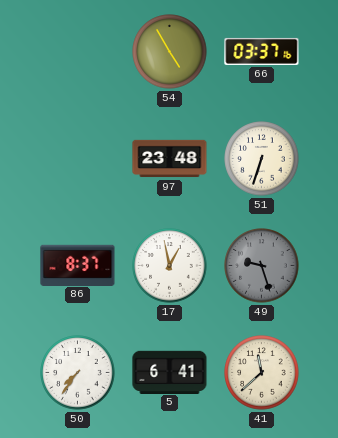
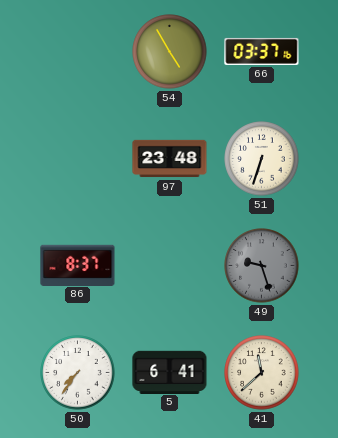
17: 12:58 -> none (170, 266)
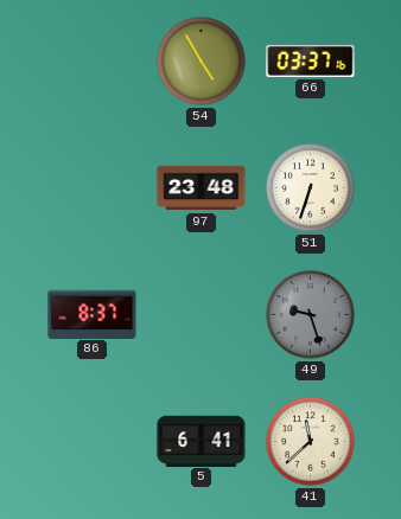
50: 7:36 -> none (78, 373)
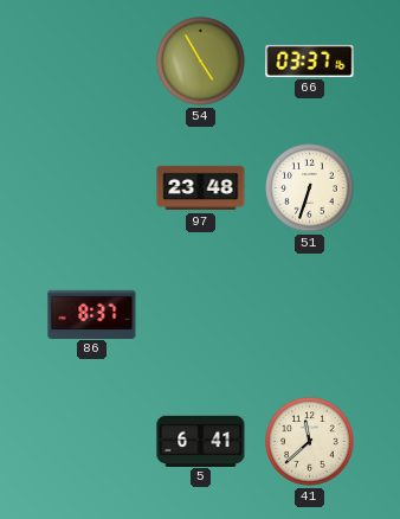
49: 9:27 -> none (311, 315)
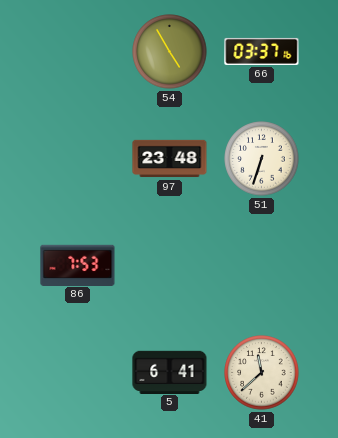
86: 8:37 -> 7:53 (78, 265)
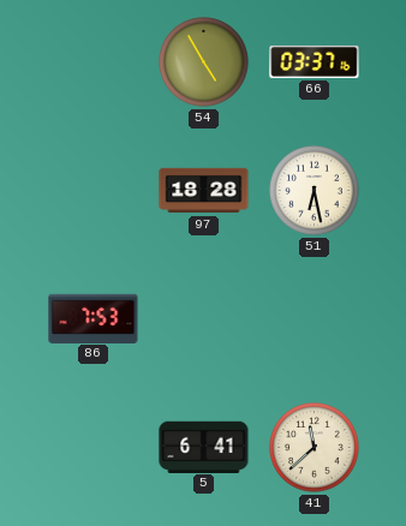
97: 23:48 -> 18:28 (204, 191)
51: 6:33 -> 6:28 (315, 191)
